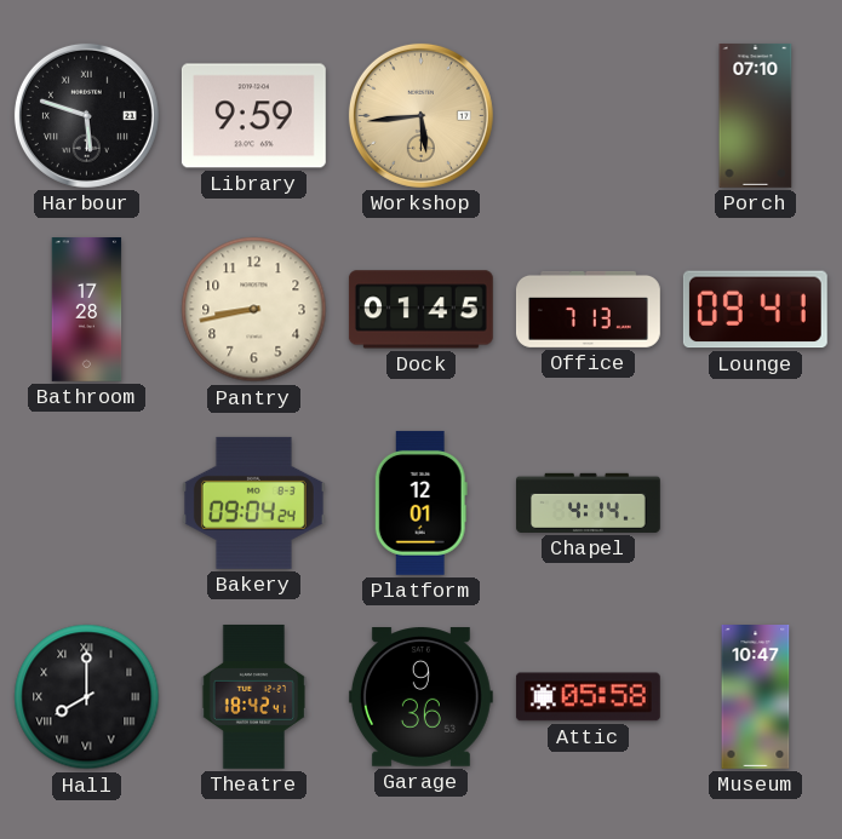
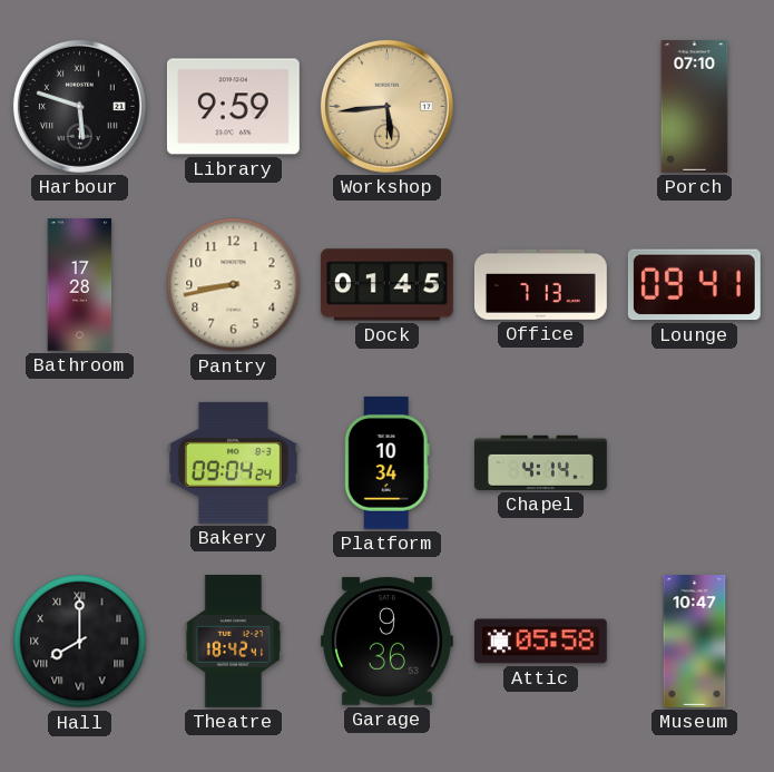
Platform: 12:01 -> 10:34 (386, 462)
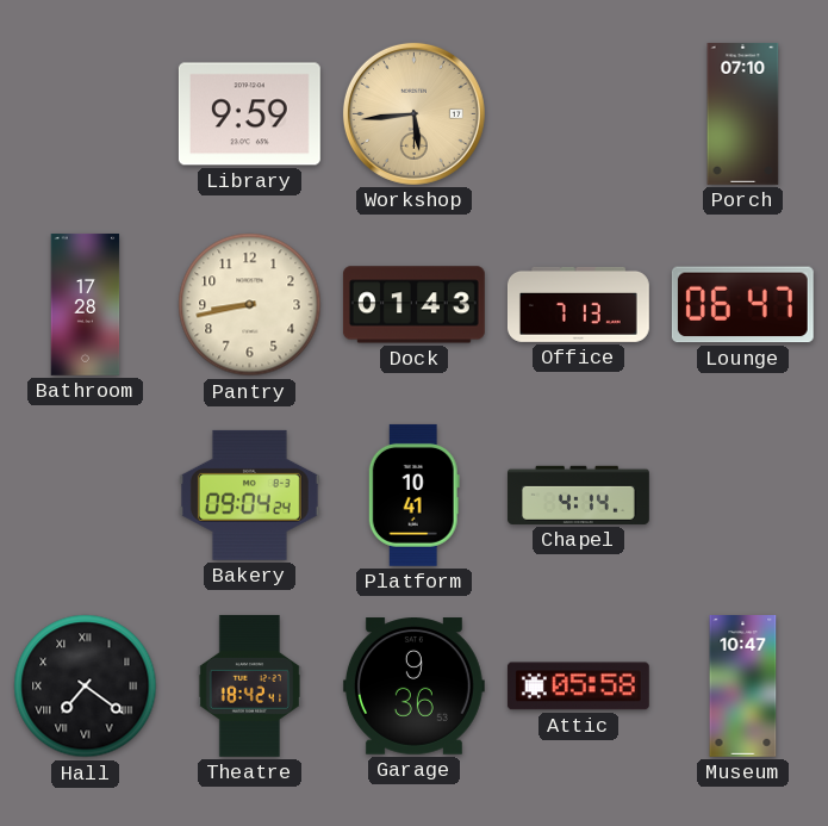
Harbour: 5:48 -> none (79, 106)
Dock: 01:45 -> 01:43 (413, 305)
Lounge: 09:41 -> 06:47 (742, 305)
Platform: 10:34 -> 10:41 (413, 495)
Hall: 8:00 -> 7:21 (86, 687)
